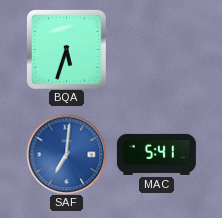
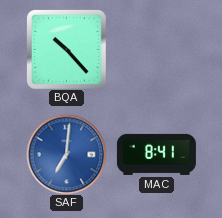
BQA: 5:33 -> 10:23 (66, 49)
MAC: 5:41 -> 8:41 (156, 154)
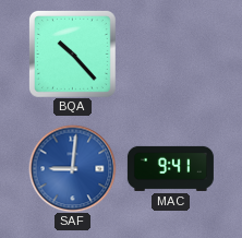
SAF: 7:01 -> 9:01 (72, 168)
MAC: 8:41 -> 9:41 (170, 168)
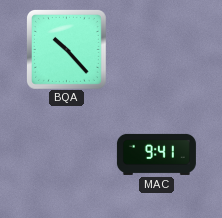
SAF: 9:01 -> none (72, 168)
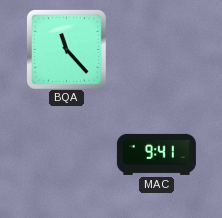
BQA: 10:23 -> 11:23 (66, 49)
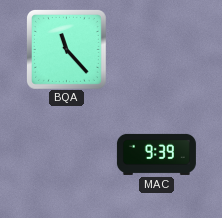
MAC: 9:41 -> 9:39 (156, 154)
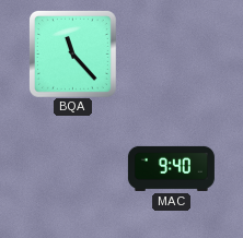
MAC: 9:39 -> 9:40 (171, 168)
